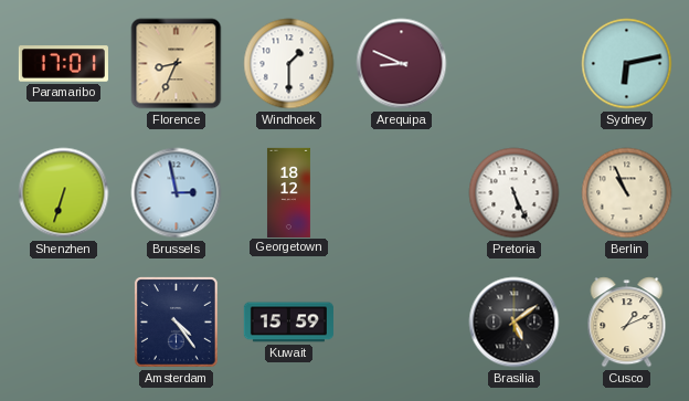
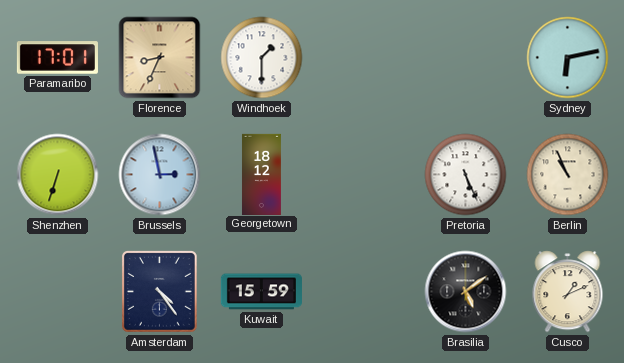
Arequipa: 8:49 -> none (402, 64)
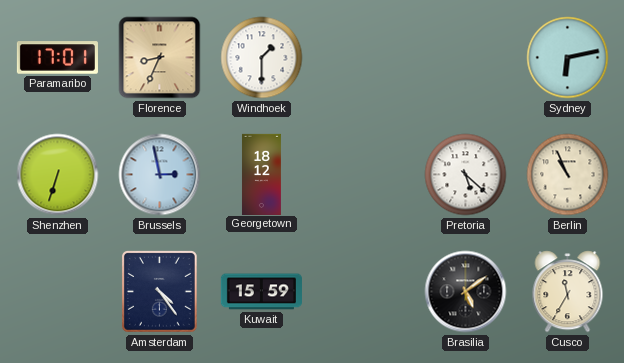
Pretoria: 5:26 -> 5:22 (466, 175)
Cusco: 1:11 -> 11:35 (568, 292)
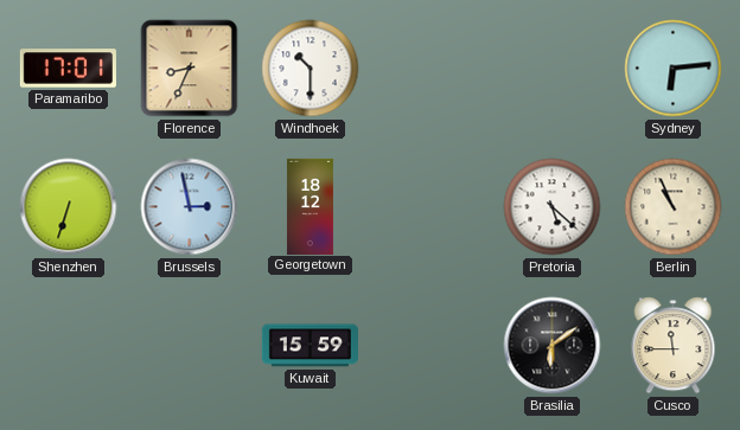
Windhoek: 1:30 -> 10:30 (311, 69)
Sydney: 6:13 -> 6:14 (674, 69)
Amsterdam: 4:24 -> none (159, 292)
Brasilia: 5:09 -> 6:09 (553, 346)
Cusco: 11:35 -> 11:45 (674, 346)
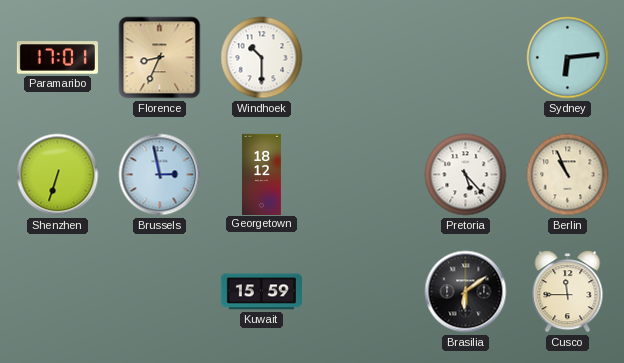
Pretoria: 5:22 -> 5:23 (466, 175)
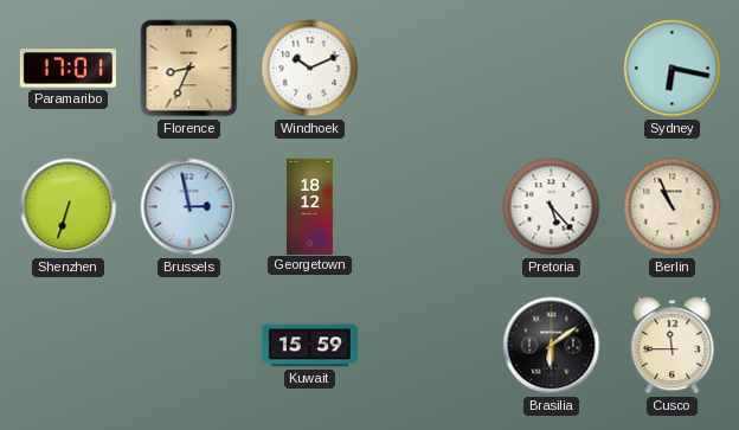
Windhoek: 10:30 -> 10:11 (310, 69)
Sydney: 6:14 -> 6:17 (673, 69)
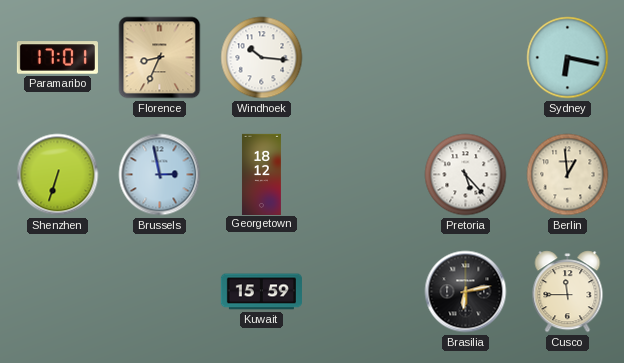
Windhoek: 10:11 -> 10:16 (262, 58)
Berlin: 10:56 -> 12:59 (568, 175)
Brasilia: 6:09 -> 6:13 (466, 292)
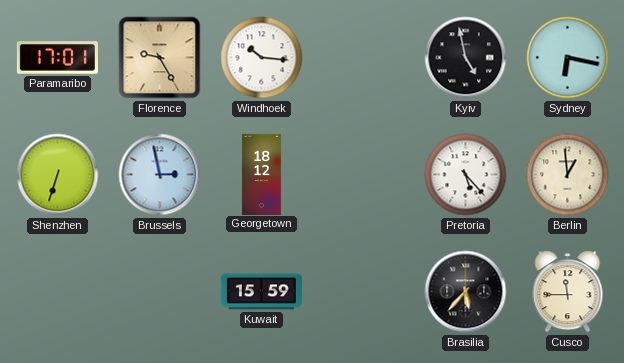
Florence: 8:34 -> 9:25 (160, 58)
Kyiv: none -> 4:58 (466, 58)
Brasilia: 6:13 -> 5:37 (466, 292)
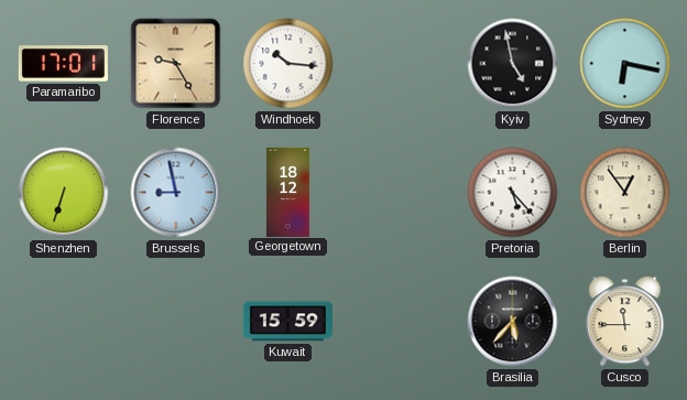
Brussels: 2:58 -> 8:58 (176, 193)
Berlin: 12:59 -> 12:54 (625, 193)
